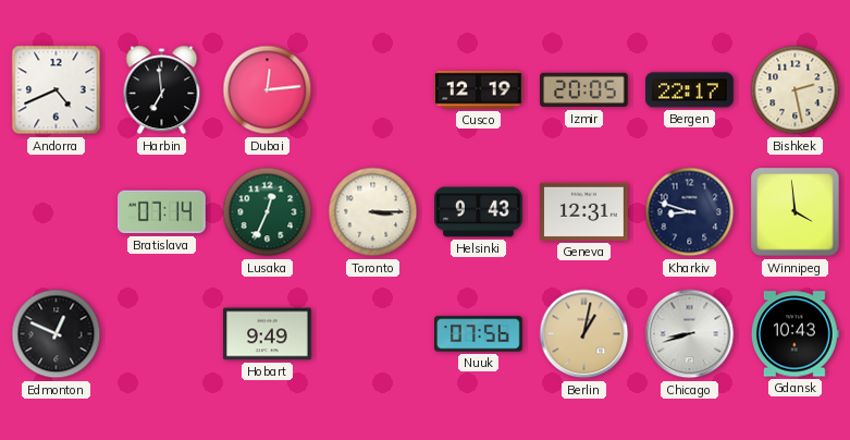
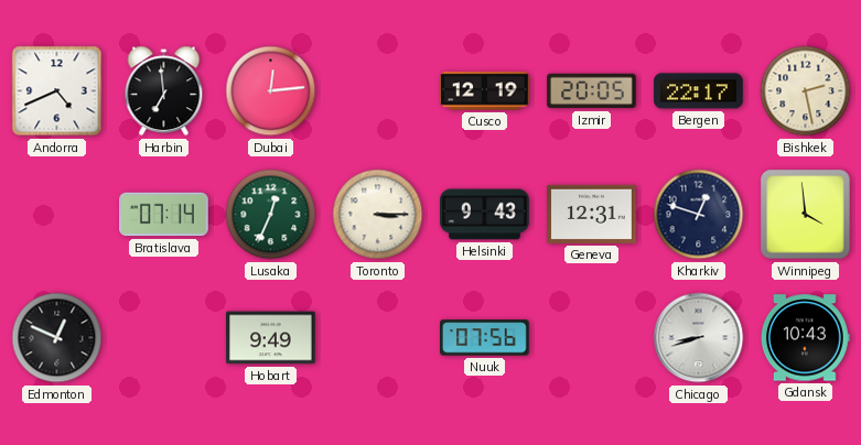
Kharkiv: 8:48 -> 12:48 (699, 215)
Berlin: 1:02 -> none (584, 334)
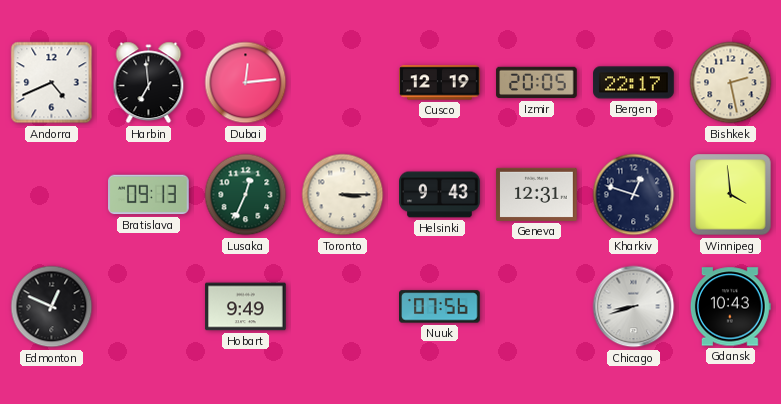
Bratislava: 07:14 -> 09:13 (149, 195)
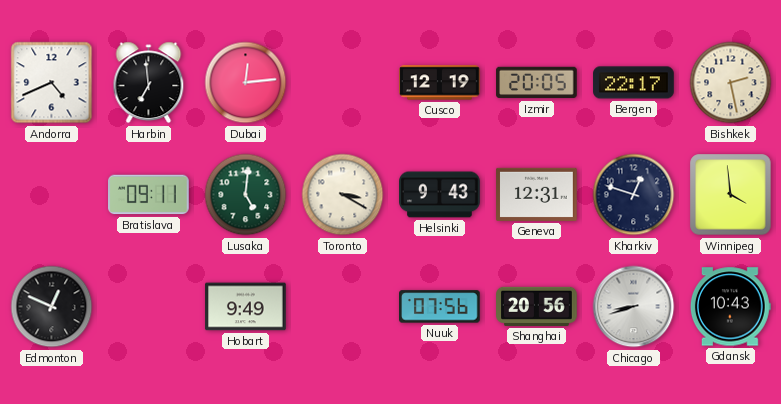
Bratislava: 09:13 -> 09:11 (149, 195)
Lusaka: 12:34 -> 5:01 (246, 195)
Toronto: 3:15 -> 3:20 (343, 195)
Shanghai: none -> 20:56 (537, 306)
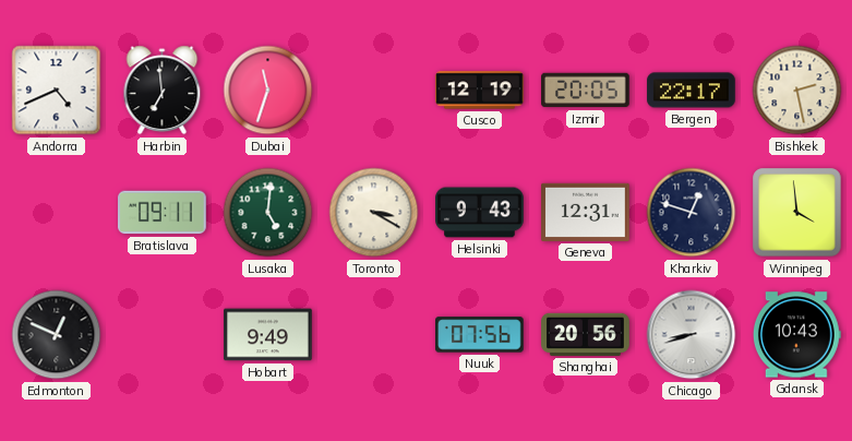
Dubai: 12:14 -> 11:33 (268, 91)
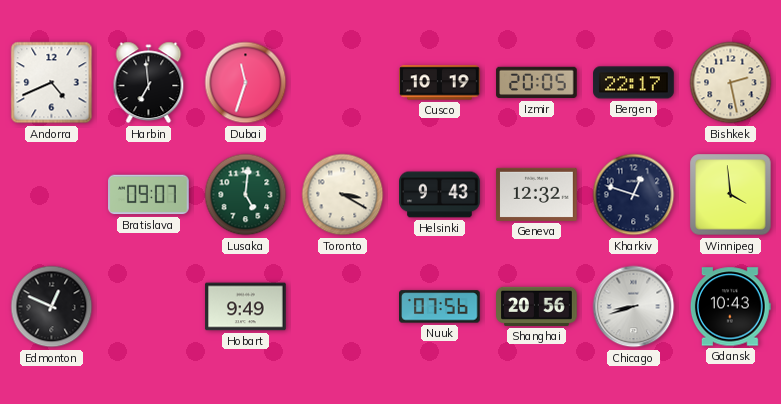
Cusco: 12:19 -> 10:19 (440, 83)
Bratislava: 09:11 -> 09:07 (149, 195)
Geneva: 12:31 -> 12:32 (537, 194)
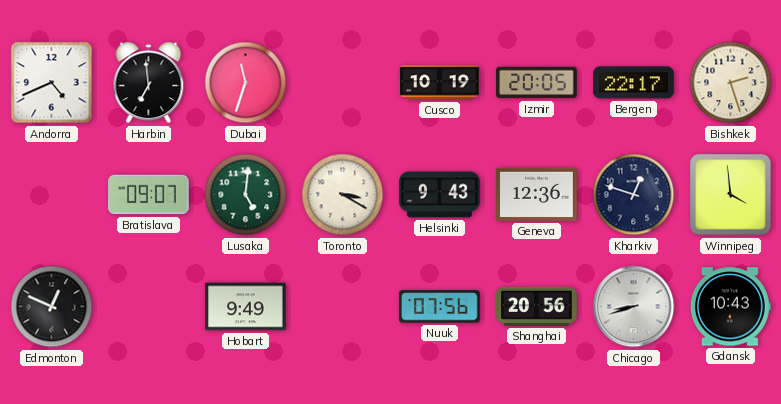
Bishkek: 2:28 -> 2:27 (731, 83)
Geneva: 12:32 -> 12:36 (537, 194)
